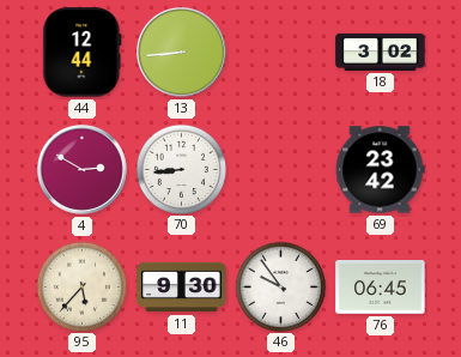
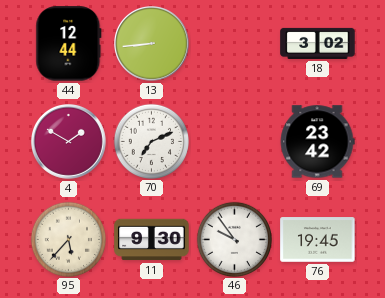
4: 2:50 -> 1:50 (69, 142)
70: 8:44 -> 7:11 (151, 141)
76: 06:45 -> 19:45 (318, 240)
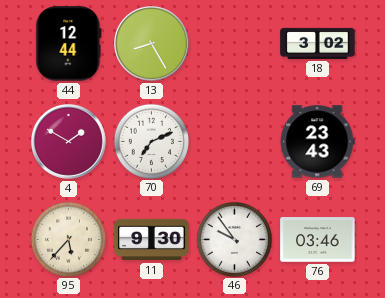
13: 8:44 -> 8:25 (152, 44)
69: 23:42 -> 23:43 (317, 142)
76: 19:45 -> 03:46 (318, 240)
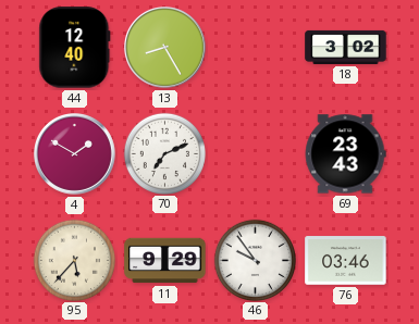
44: 12:44 -> 12:40 (75, 48)
11: 9:30 -> 9:29 (165, 261)
